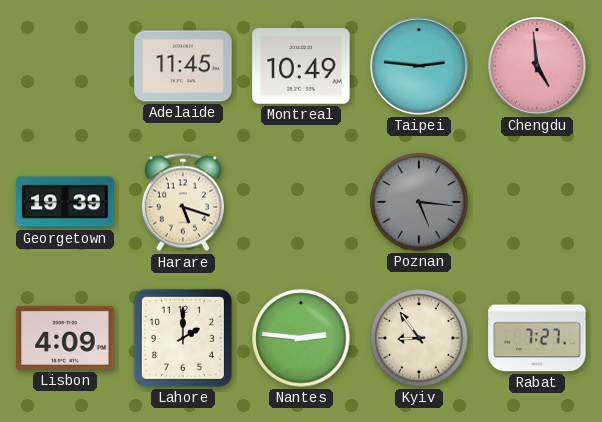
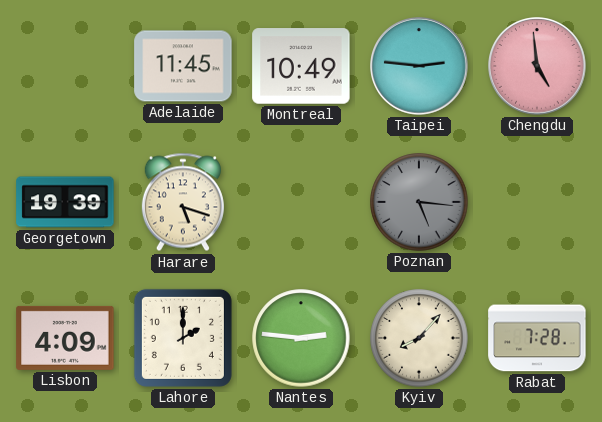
Kyiv: 8:54 -> 8:07 (419, 338)
Rabat: 7:27 -> 7:28 (537, 338)
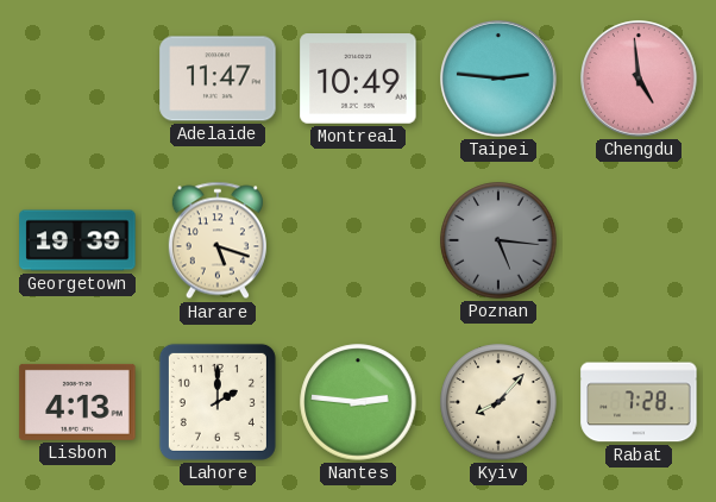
Adelaide: 11:45 -> 11:47 (218, 79)
Lisbon: 4:09 -> 4:13 (77, 402)
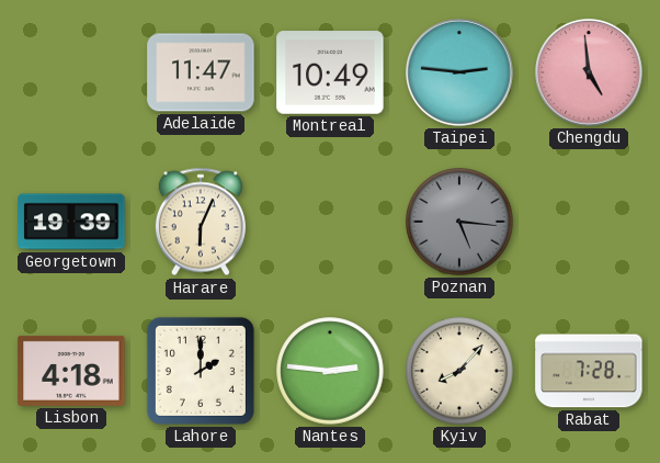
Harare: 5:18 -> 6:04 (201, 222)
Lisbon: 4:13 -> 4:18 (71, 371)
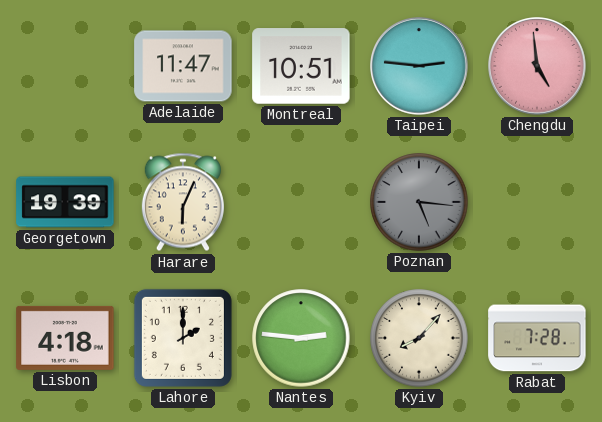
Montreal: 10:49 -> 10:51 (301, 66)
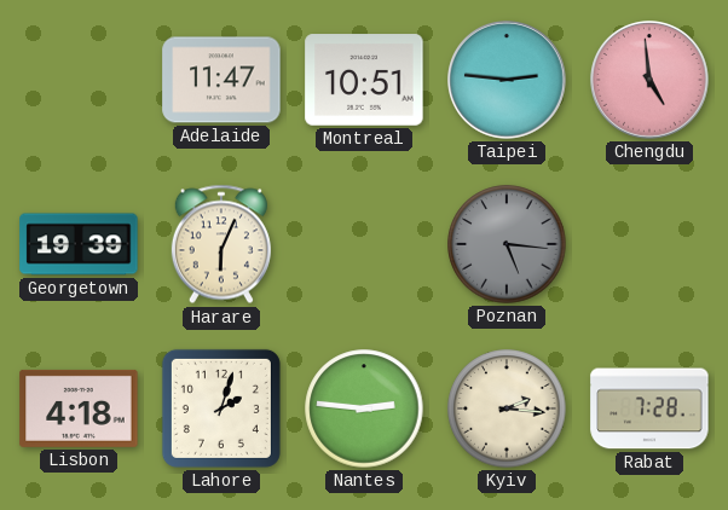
Lahore: 2:00 -> 2:03 (221, 408)
Kyiv: 8:07 -> 2:16 (507, 408)
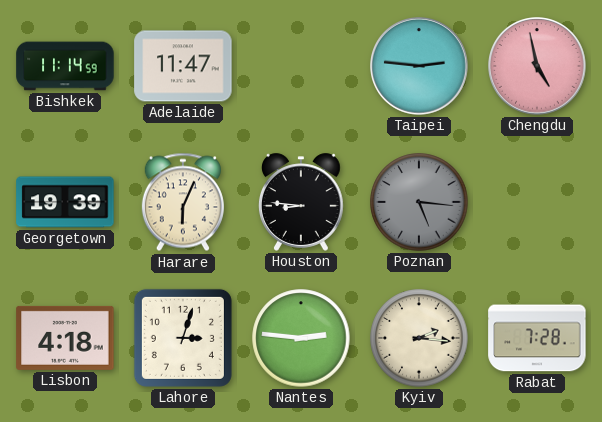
Bishkek: none -> 11:14 (65, 66)
Montreal: 10:51 -> none (364, 80)
Chengdu: 4:59 -> 4:58 (538, 67)
Houston: none -> 8:46 (301, 202)
Lahore: 2:03 -> 3:03 (183, 338)
